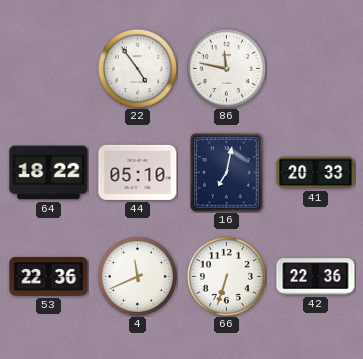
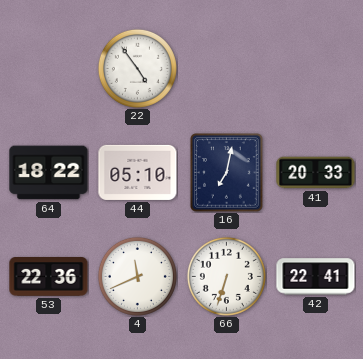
86: 11:47 -> none (226, 68)
42: 22:36 -> 22:41 (316, 277)
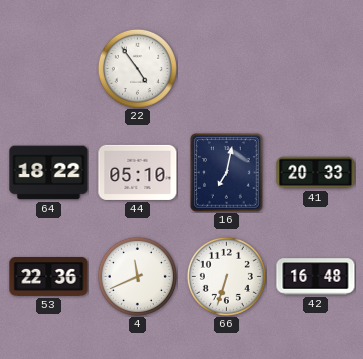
42: 22:41 -> 16:48 (316, 277)
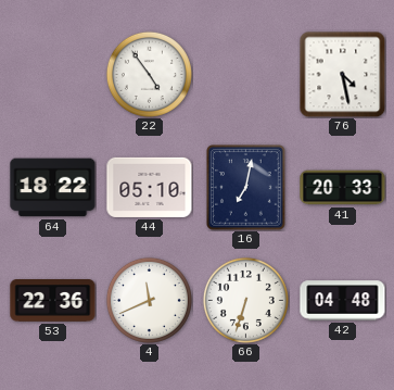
76: none -> 4:28 (342, 74)
42: 16:48 -> 04:48 (343, 301)
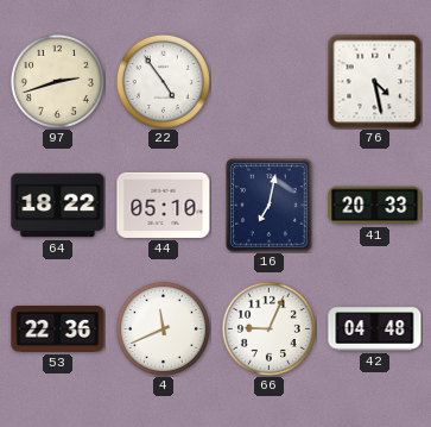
97: none -> 2:42 (57, 81)
66: 6:33 -> 9:04 (268, 328)
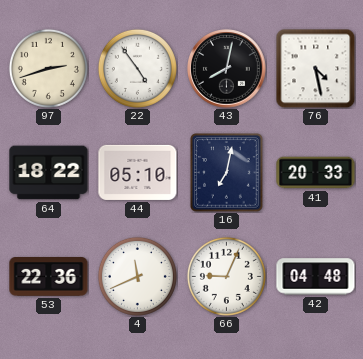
43: none -> 8:02 (227, 69)
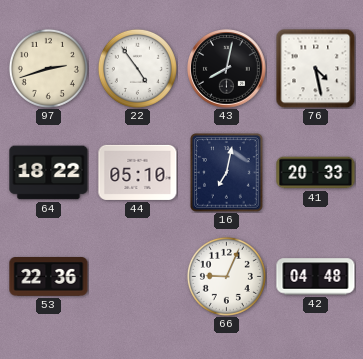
4: 11:41 -> none (137, 276)
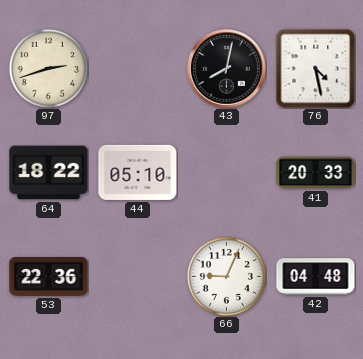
22: 4:54 -> none (137, 68)
16: 7:02 -> none (227, 173)
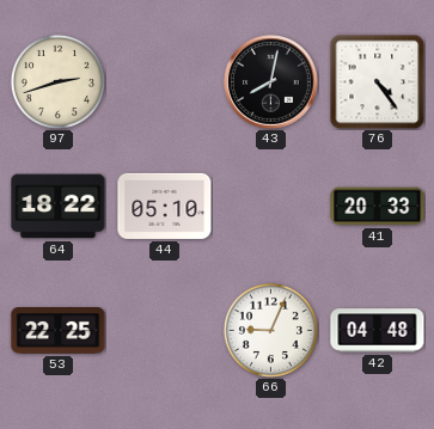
76: 4:28 -> 4:24 (377, 81)
53: 22:36 -> 22:25 (59, 331)
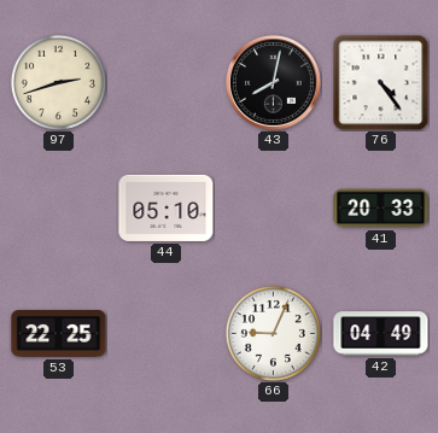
64: 18:22 -> none (59, 207)
42: 04:48 -> 04:49 (381, 334)
